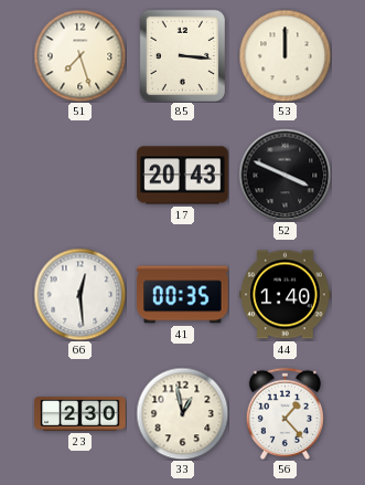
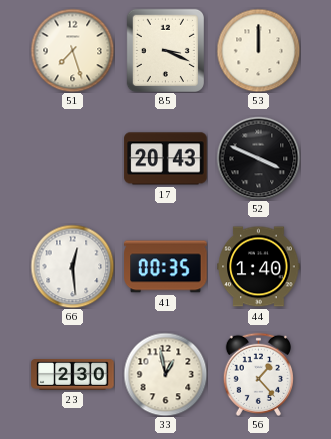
85: 3:16 -> 3:19 (165, 50)
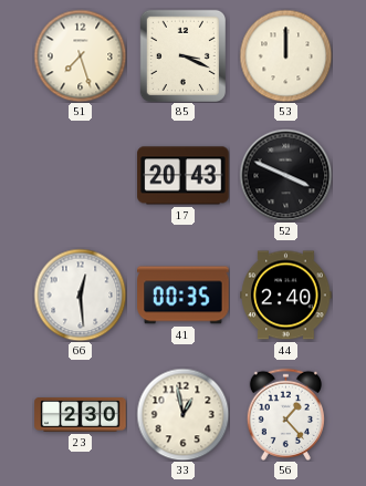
44: 1:40 -> 2:40 (286, 296)
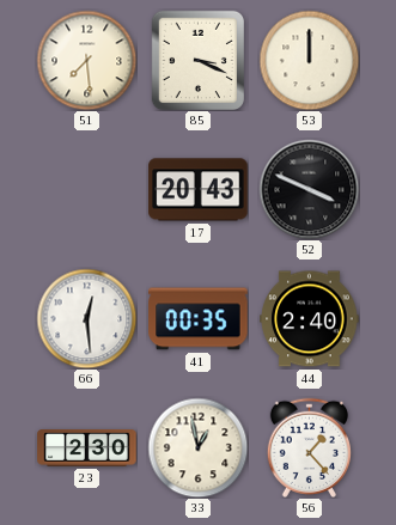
51: 7:27 -> 7:29 (86, 60)
